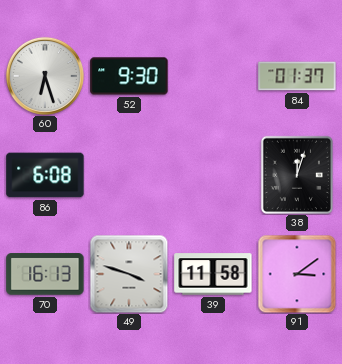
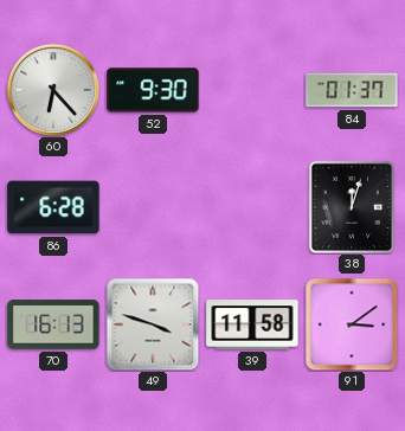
60: 6:27 -> 6:23 (53, 90)
86: 6:08 -> 6:28 (53, 207)
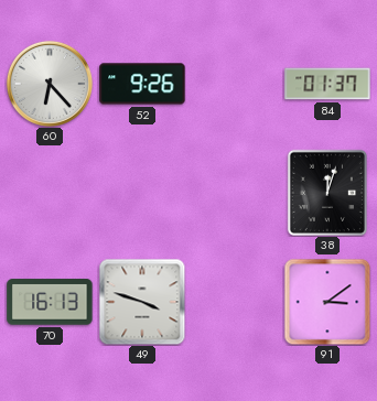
52: 9:30 -> 9:26 (142, 84)
86: 6:28 -> none (53, 207)
39: 11:58 -> none (252, 324)
